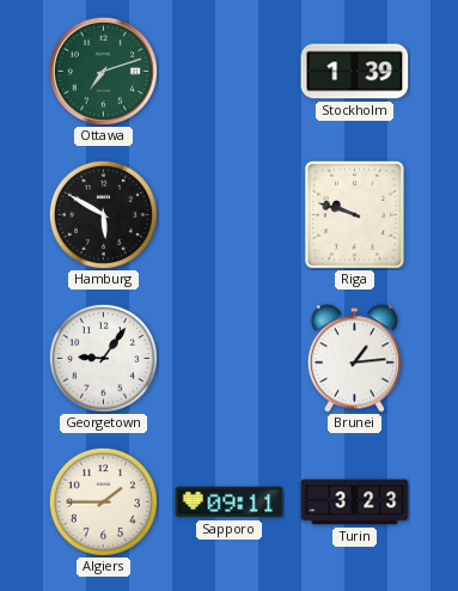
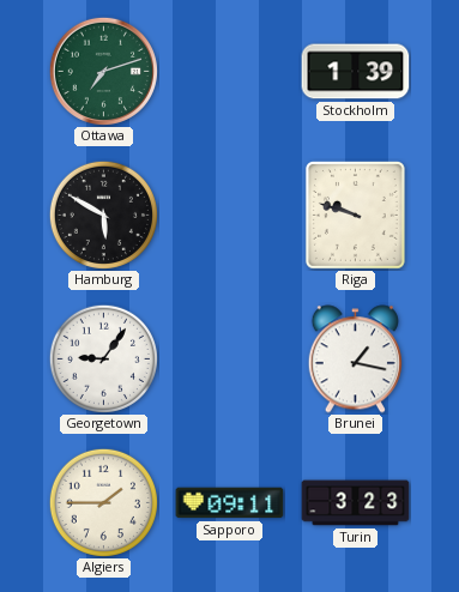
Brunei: 1:14 -> 1:17 (355, 360)
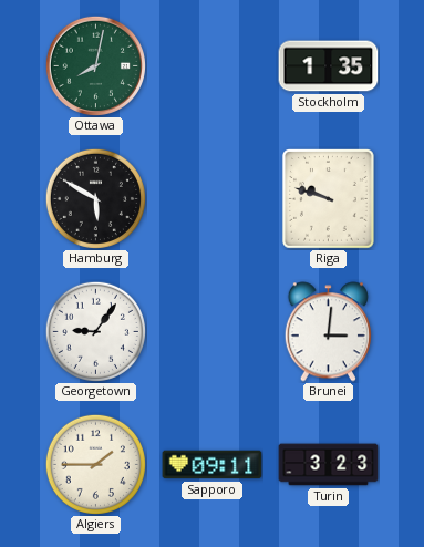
Ottawa: 7:12 -> 8:02 (95, 65)
Stockholm: 1:39 -> 1:35 (329, 66)
Brunei: 1:17 -> 3:01 (328, 332)
